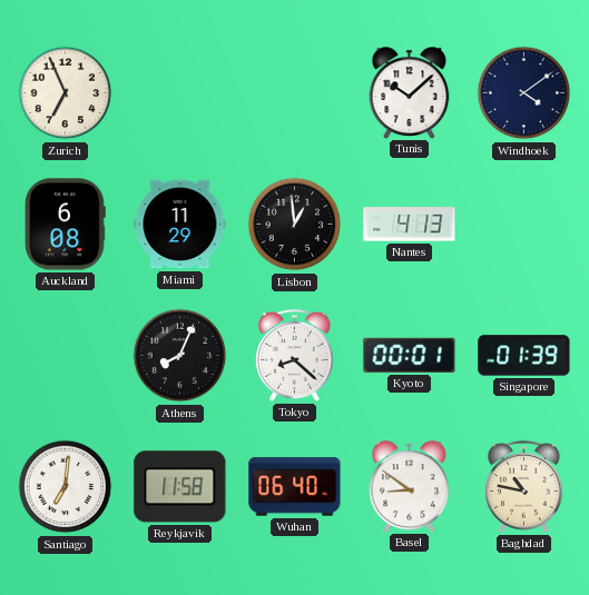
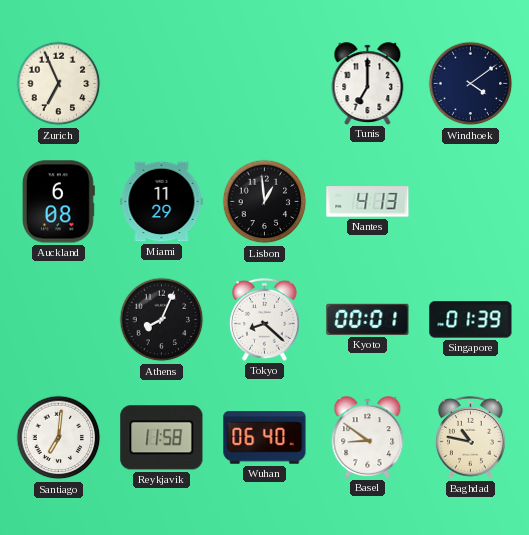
Tunis: 10:08 -> 7:00 (368, 83)
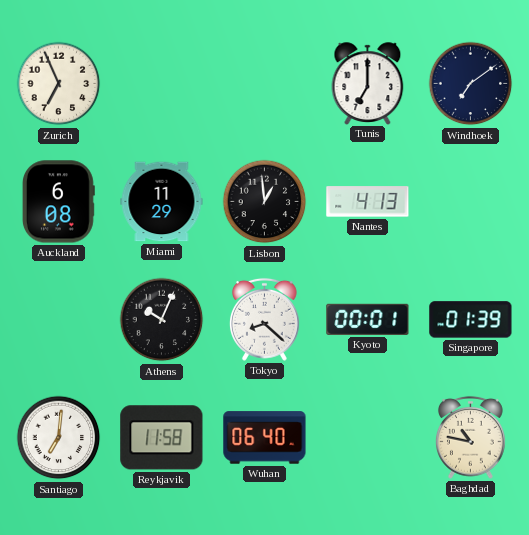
Windhoek: 4:09 -> 7:09 (471, 84)
Athens: 8:04 -> 10:04 (162, 320)
Basel: 8:51 -> none (368, 437)
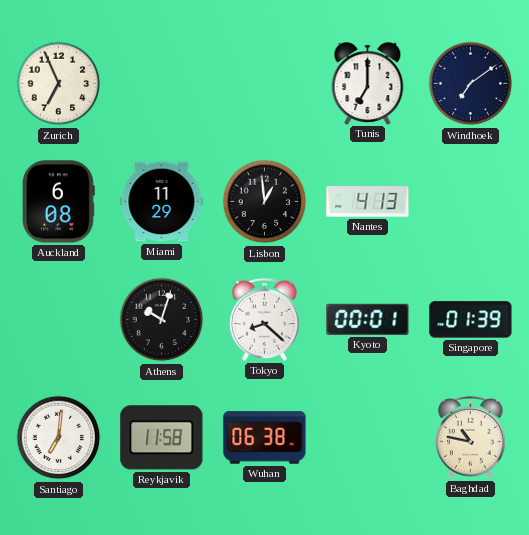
Athens: 10:04 -> 10:03 (162, 320)
Wuhan: 06:40 -> 06:38 (265, 438)
